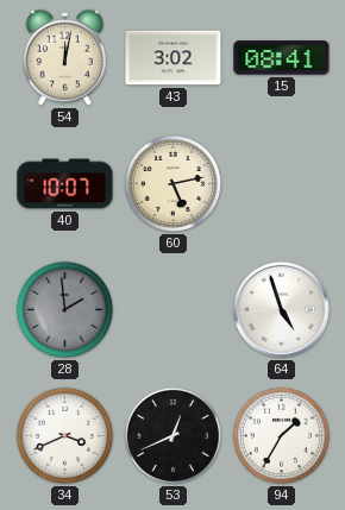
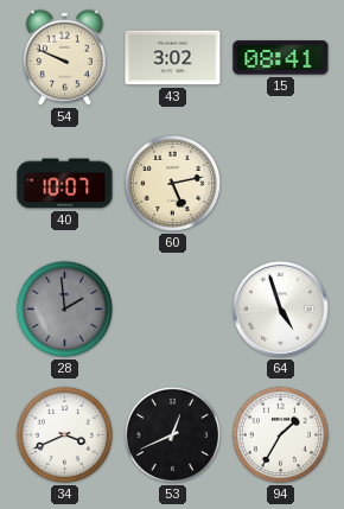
54: 12:02 -> 9:49 (64, 57)
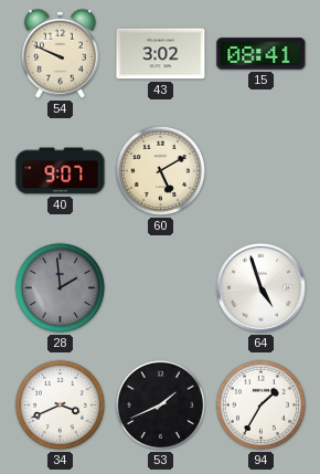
40: 10:07 -> 9:07 (61, 171)
60: 5:13 -> 5:10 (160, 170)
53: 12:41 -> 1:41 (160, 404)
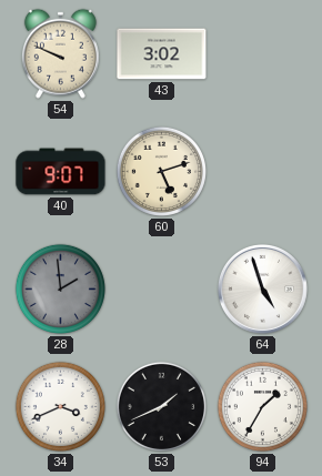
15: 08:41 -> none (262, 54)
60: 5:10 -> 5:12 (161, 171)
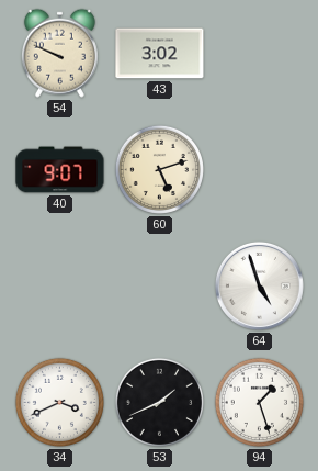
28: 1:59 -> none (60, 288)
94: 1:35 -> 1:27 (259, 402)
